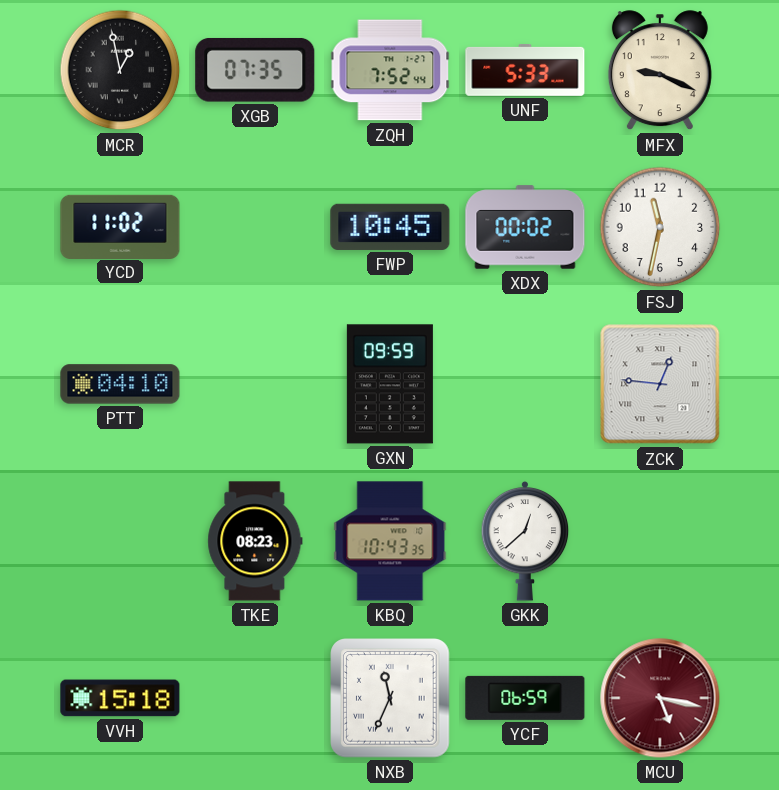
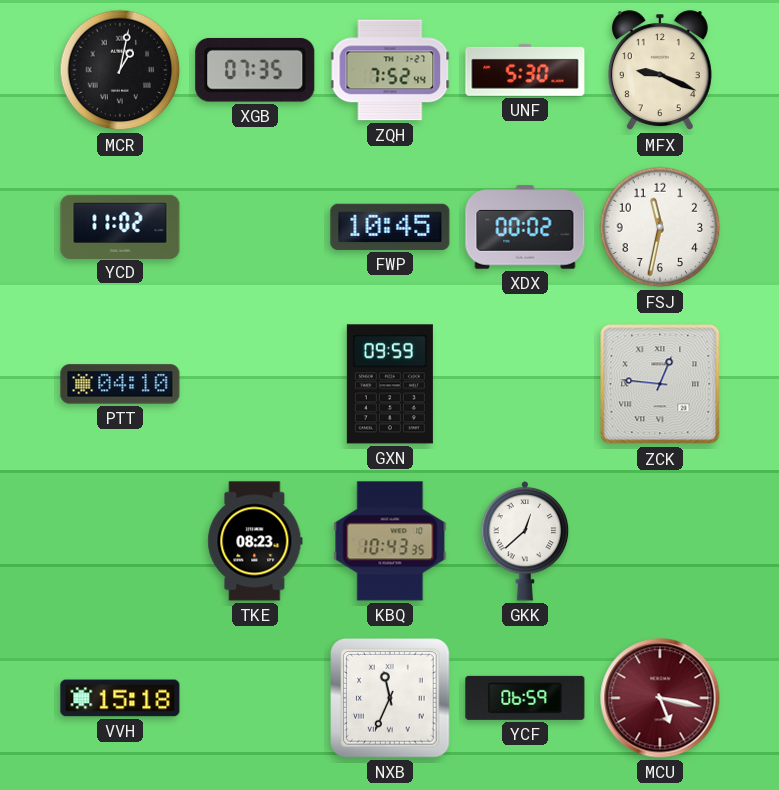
MCR: 12:58 -> 1:02 (120, 70)
UNF: 5:33 -> 5:30 (525, 70)
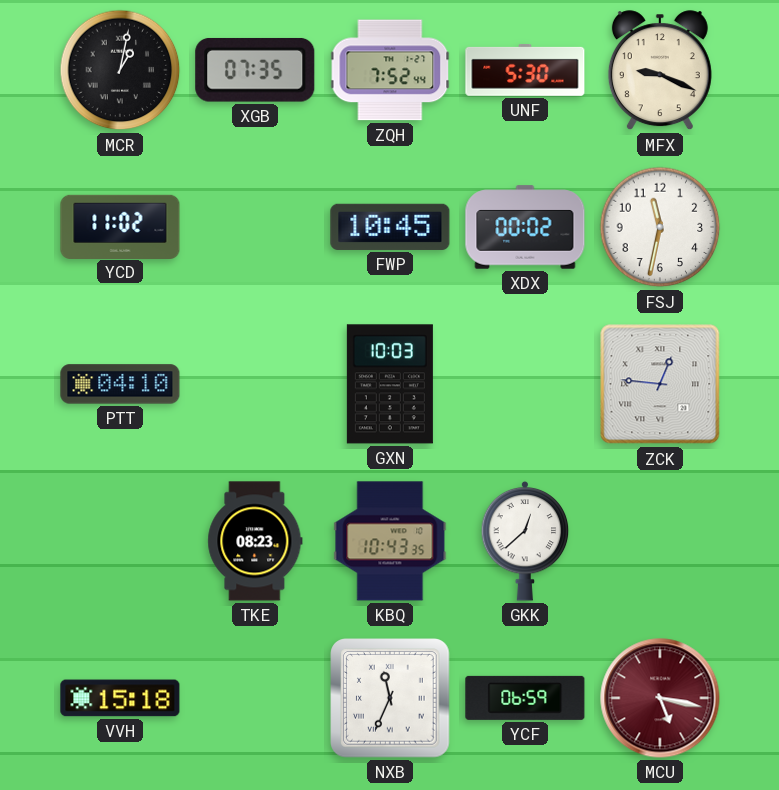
GXN: 09:59 -> 10:03 (390, 384)
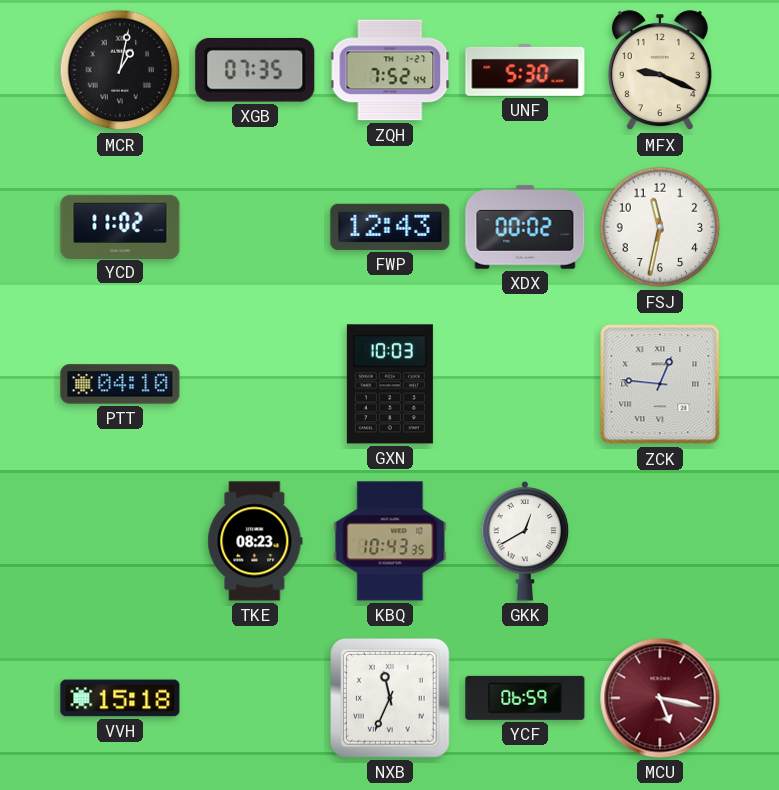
FWP: 10:45 -> 12:43 (390, 227)
GKK: 12:38 -> 12:40 (525, 541)
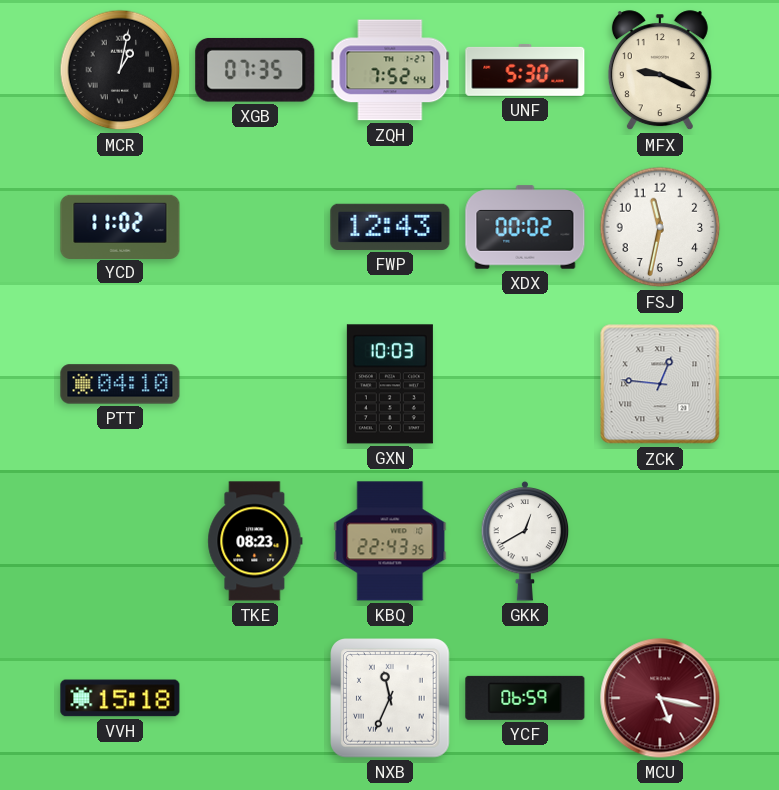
KBQ: 10:43 -> 22:43 (390, 541)
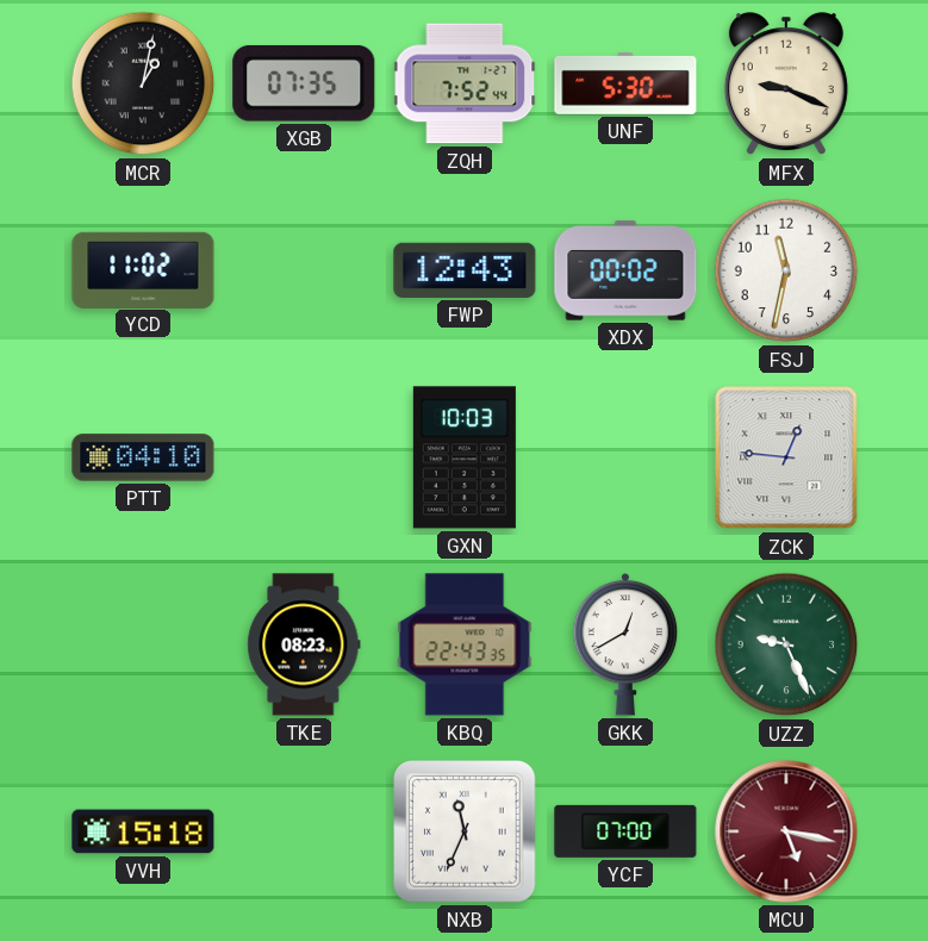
UZZ: none -> 9:26 (786, 644)
YCF: 06:59 -> 07:00 (625, 831)
